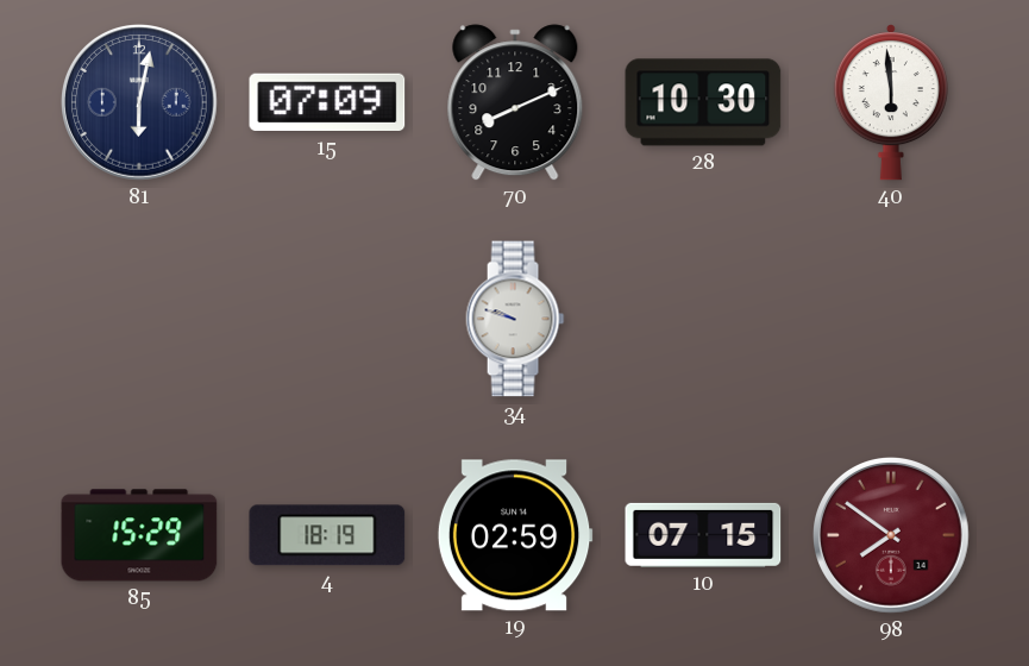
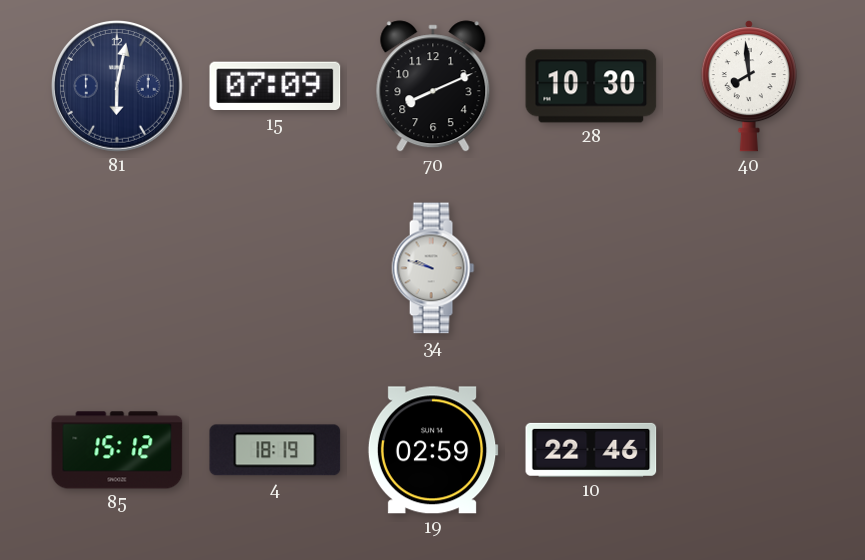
40: 5:59 -> 7:59 (749, 86)
85: 15:29 -> 15:12 (117, 450)
10: 07:15 -> 22:46 (591, 450)
98: 7:51 -> none (892, 536)
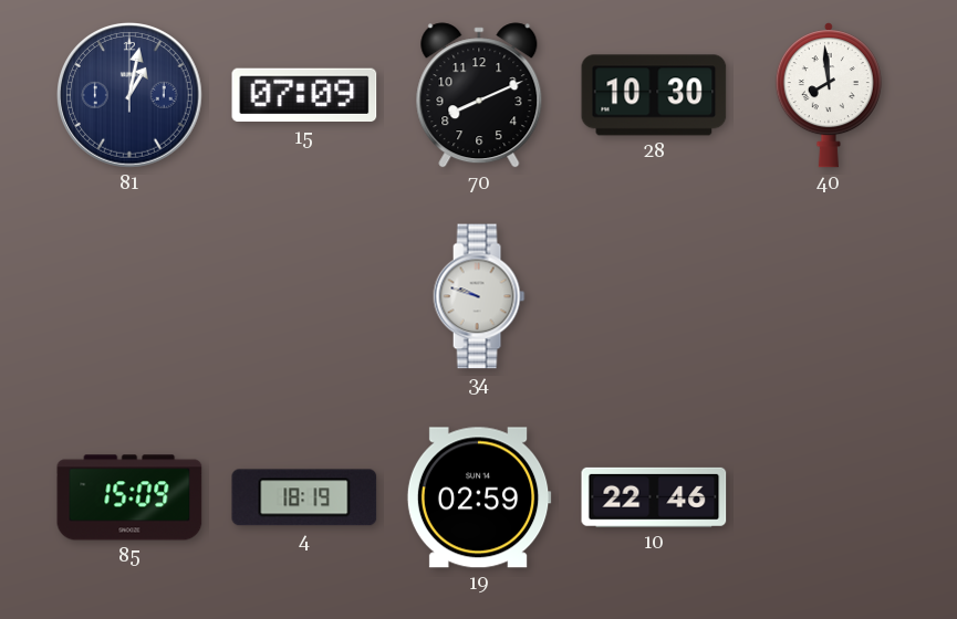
81: 6:02 -> 1:02 (131, 96)
85: 15:12 -> 15:09 (129, 497)
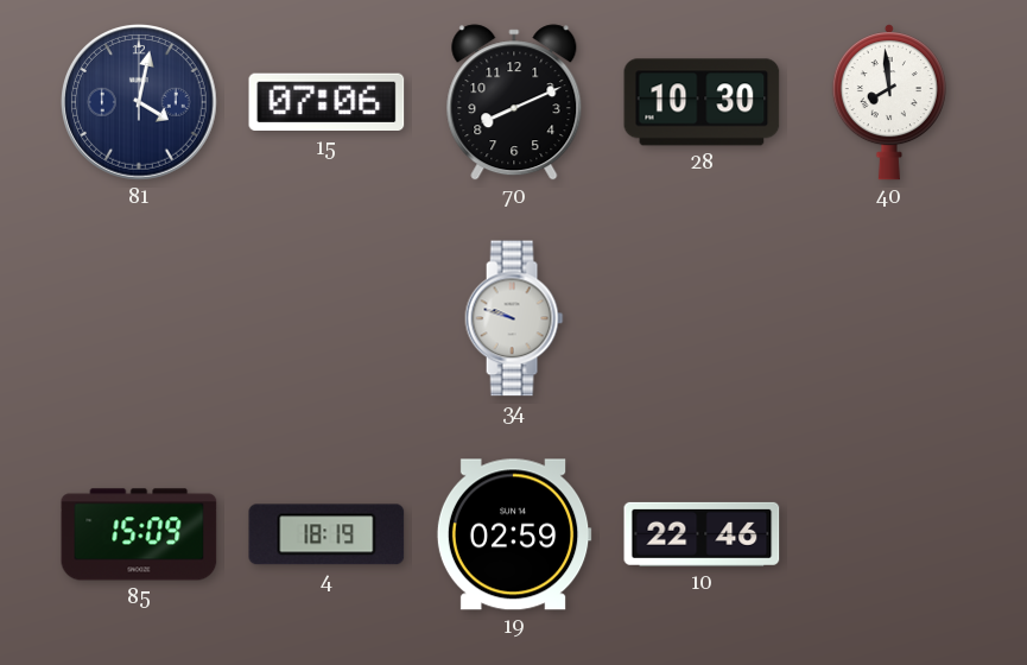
81: 1:02 -> 4:02 (140, 103)
15: 07:09 -> 07:06 (327, 102)
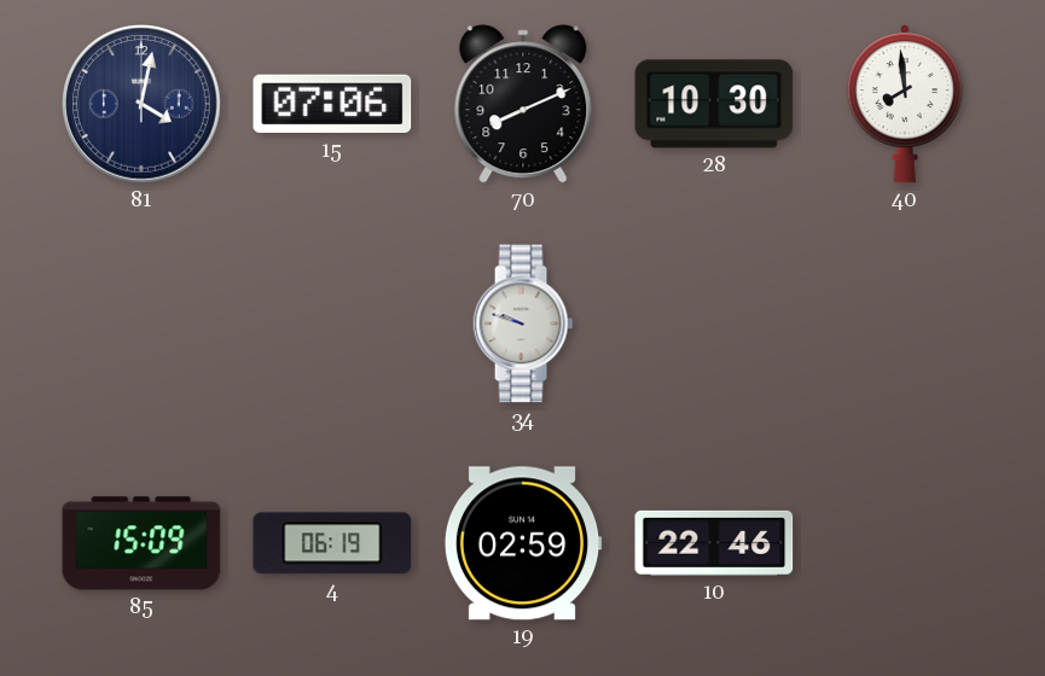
4: 18:19 -> 06:19 (332, 543)
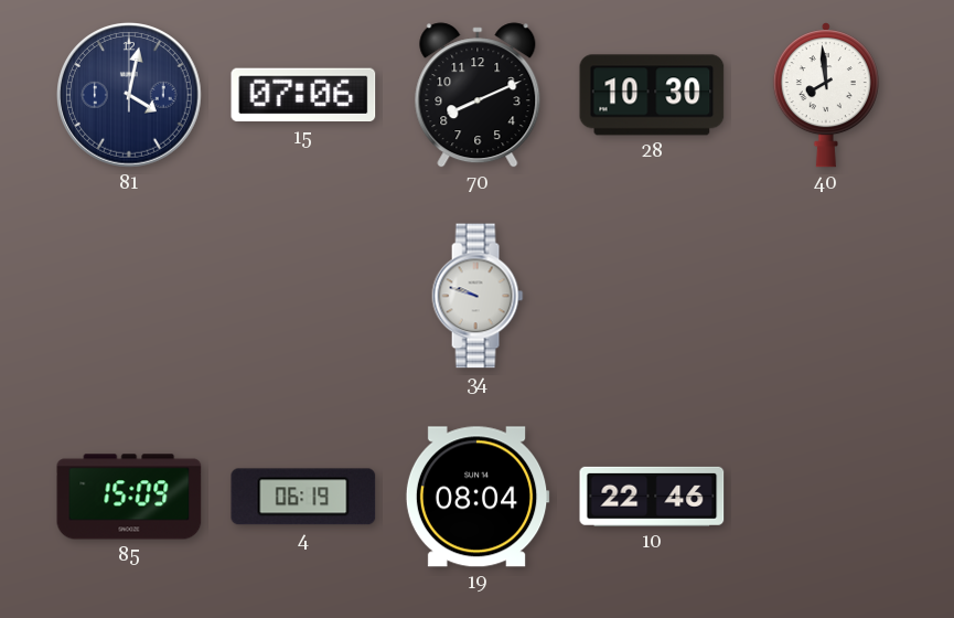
19: 02:59 -> 08:04 (478, 497)
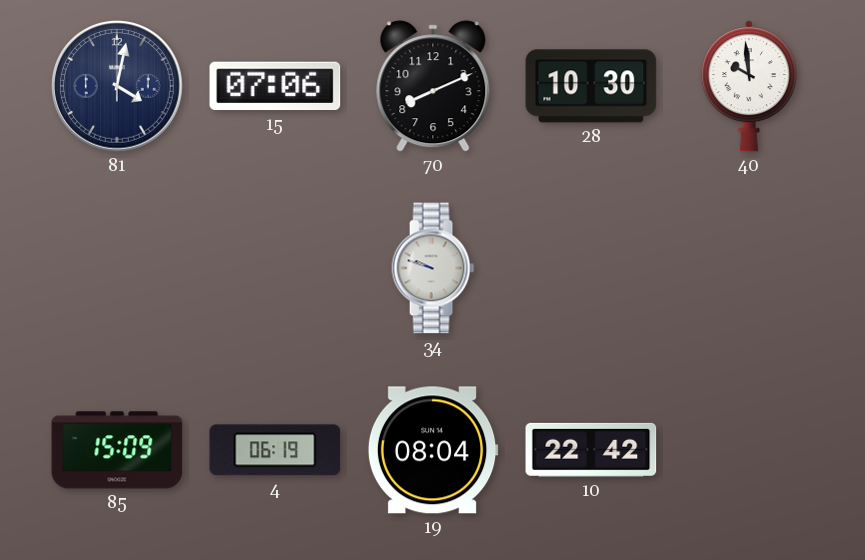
40: 7:59 -> 9:59 (749, 86)
10: 22:46 -> 22:42 (591, 450)
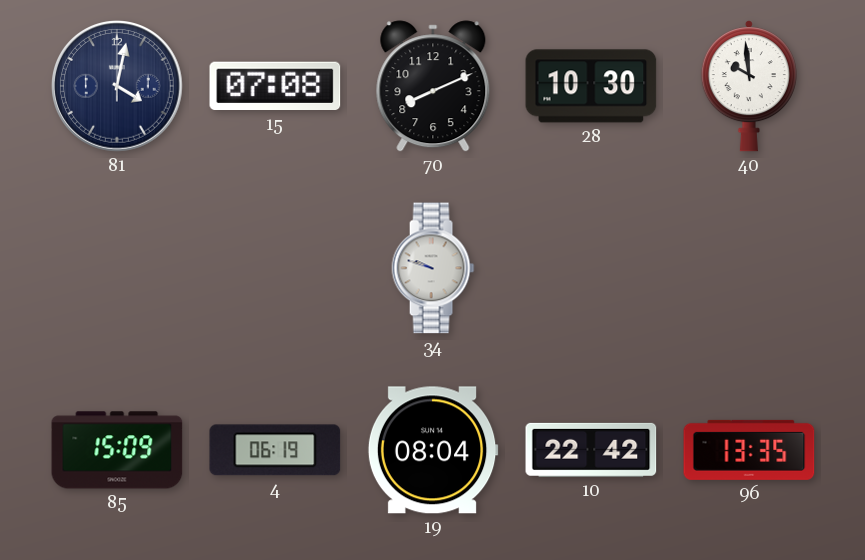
15: 07:06 -> 07:08 (275, 86)
96: none -> 13:35 (749, 450)
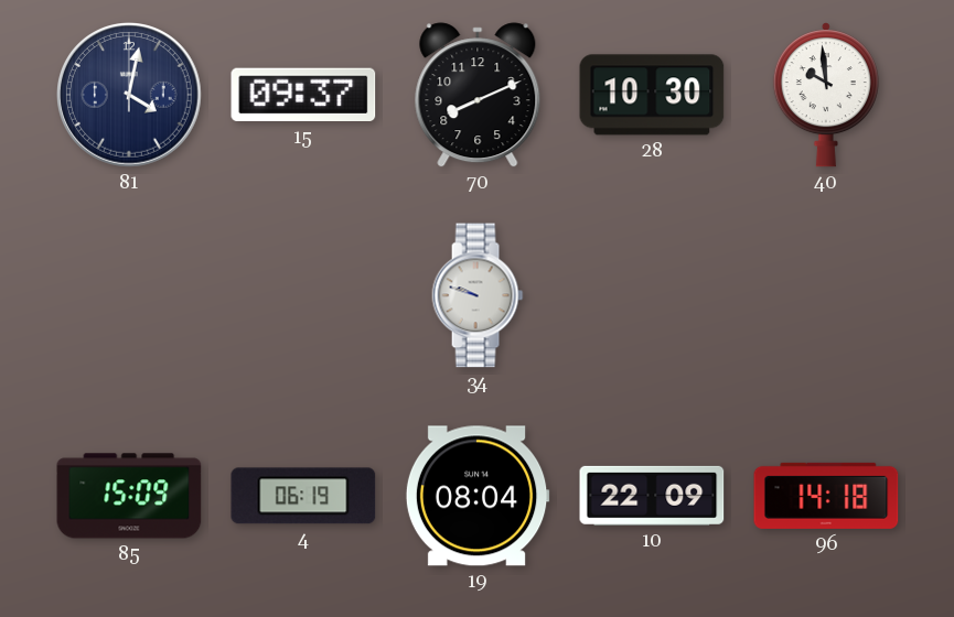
15: 07:08 -> 09:37 (303, 95)
10: 22:42 -> 22:09 (652, 496)
96: 13:35 -> 14:18 (826, 496)
